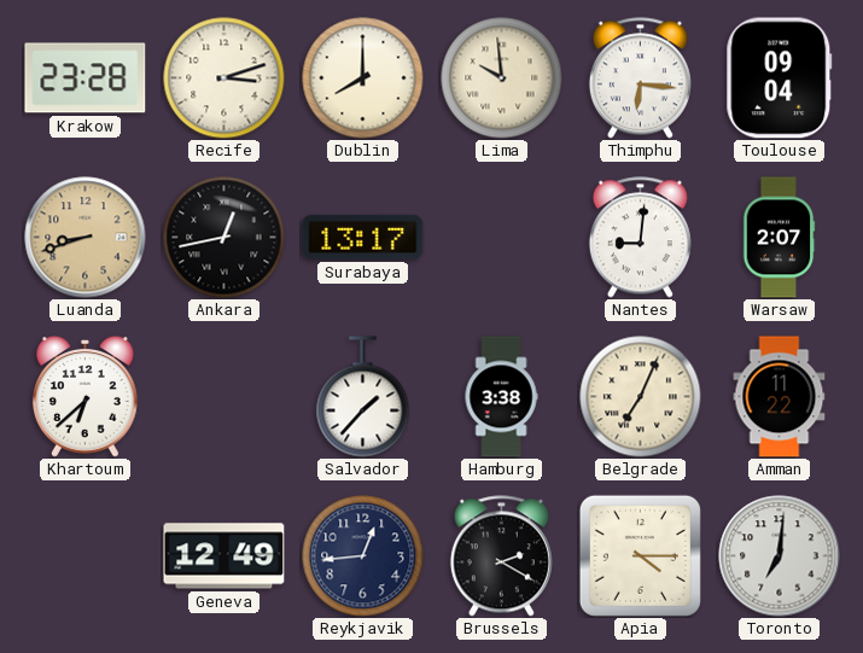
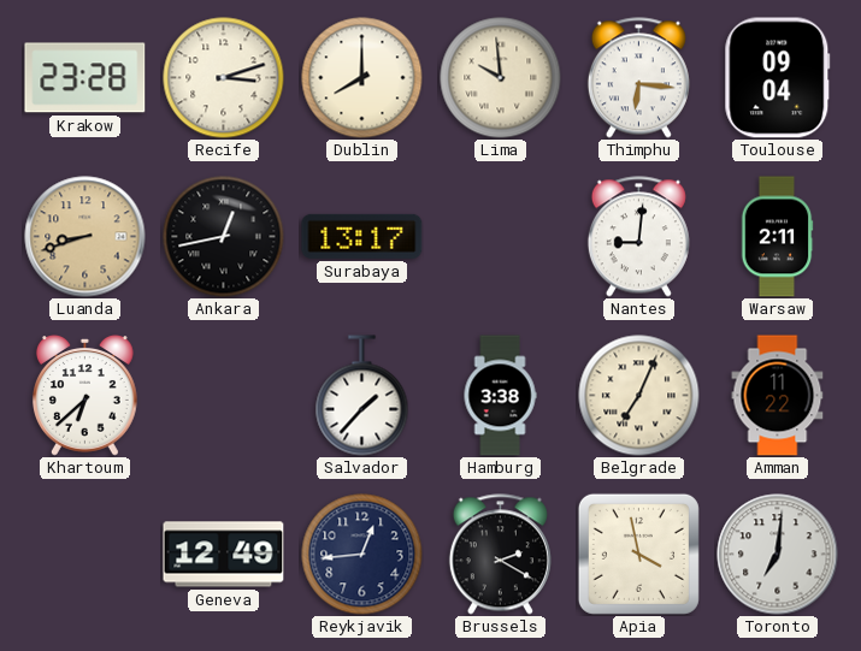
Warsaw: 2:07 -> 2:11 (777, 237)
Apia: 4:15 -> 3:58 (638, 554)
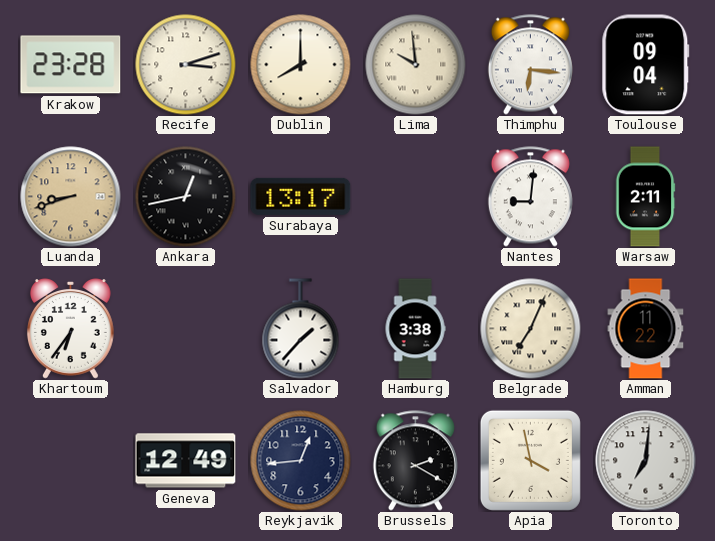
Khartoum: 6:38 -> 6:36 (70, 329)
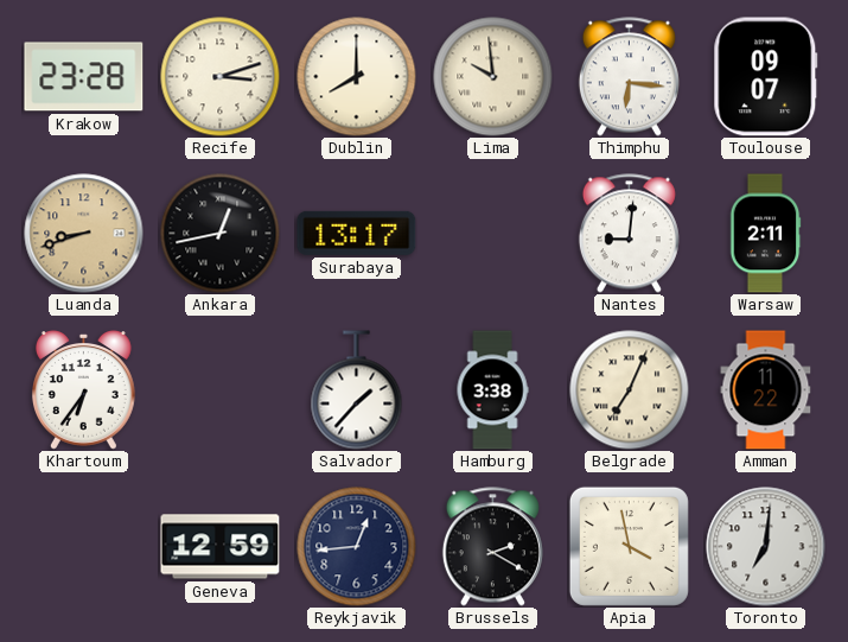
Toulouse: 09:04 -> 09:07 (766, 77)
Geneva: 12:49 -> 12:59 (221, 547)
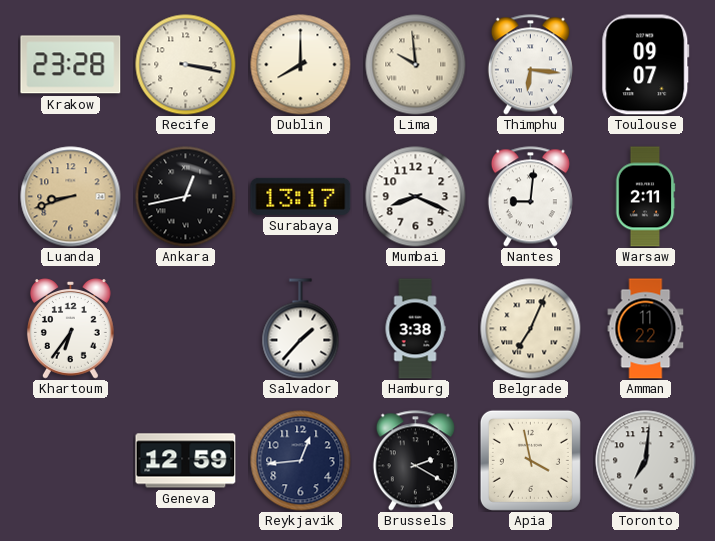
Recife: 3:12 -> 3:17 (186, 65)
Mumbai: none -> 8:19 (416, 197)
